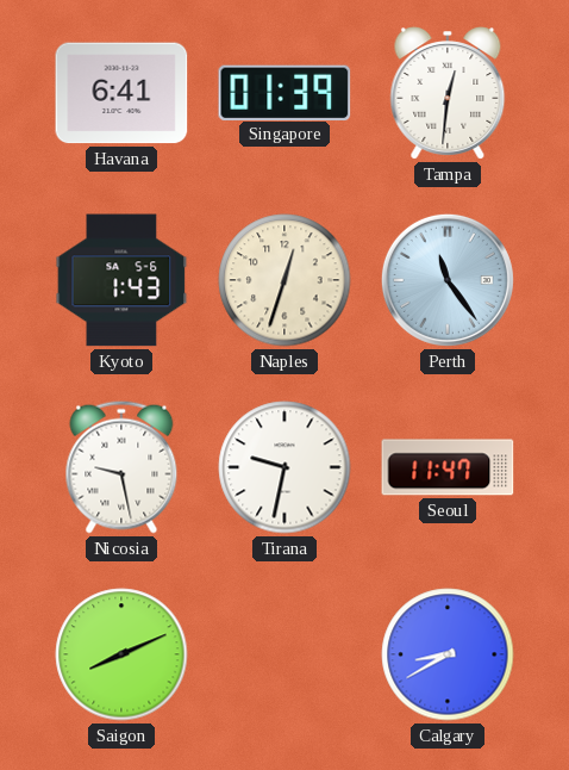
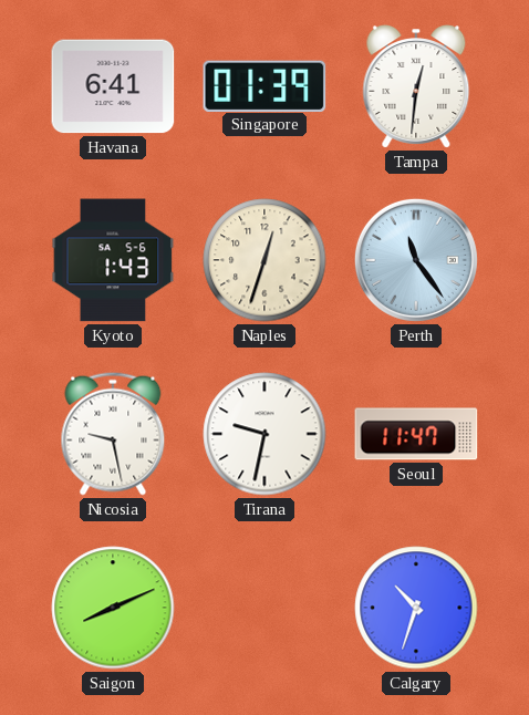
Calgary: 8:40 -> 10:33 (416, 608)
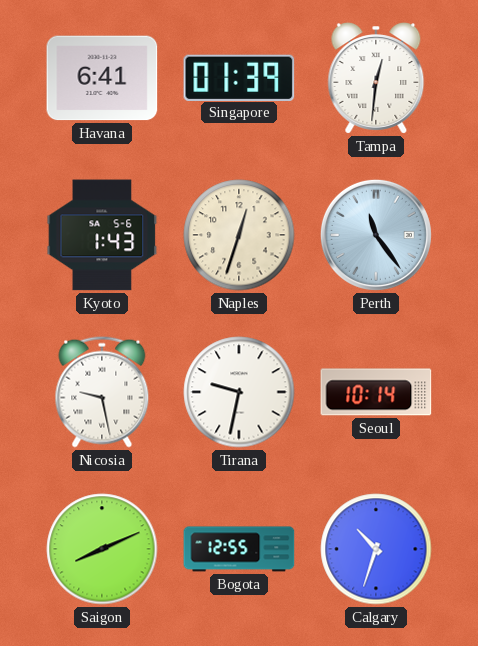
Seoul: 11:47 -> 10:14 (376, 392)
Bogota: none -> 12:55 (239, 549)
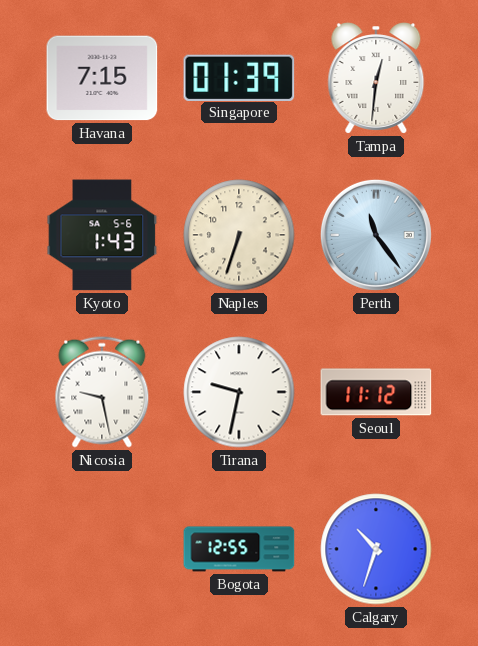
Havana: 6:41 -> 7:15 (102, 78)
Naples: 12:33 -> 6:33 (239, 235)
Seoul: 10:14 -> 11:12 (376, 392)
Saigon: 8:11 -> none (102, 549)
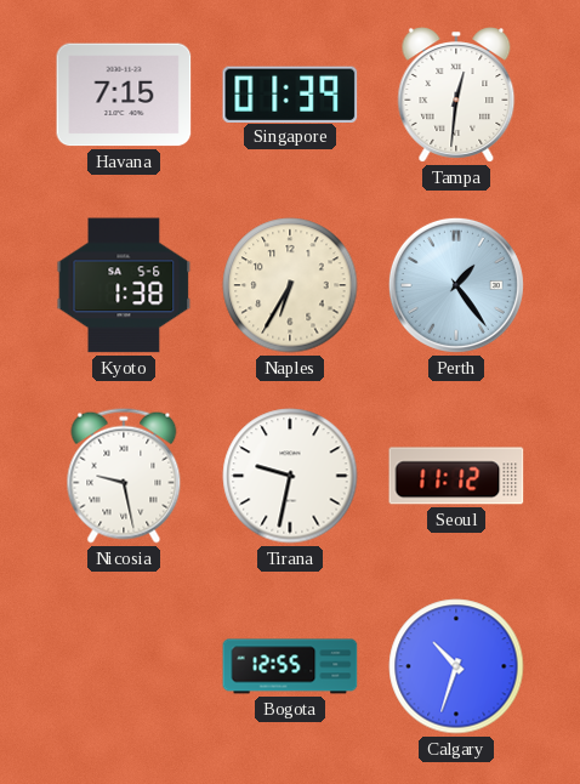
Kyoto: 1:43 -> 1:38 (124, 285)
Naples: 6:33 -> 6:35 (290, 285)
Perth: 11:24 -> 1:24 (456, 285)
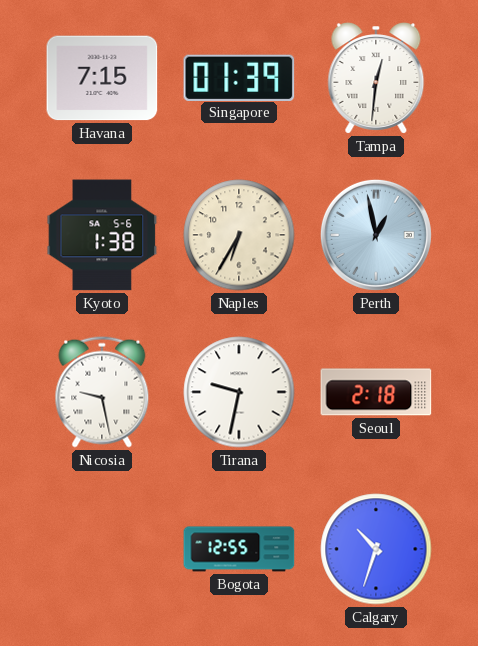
Perth: 1:24 -> 12:58 (376, 235)
Seoul: 11:12 -> 2:18 (376, 392)
